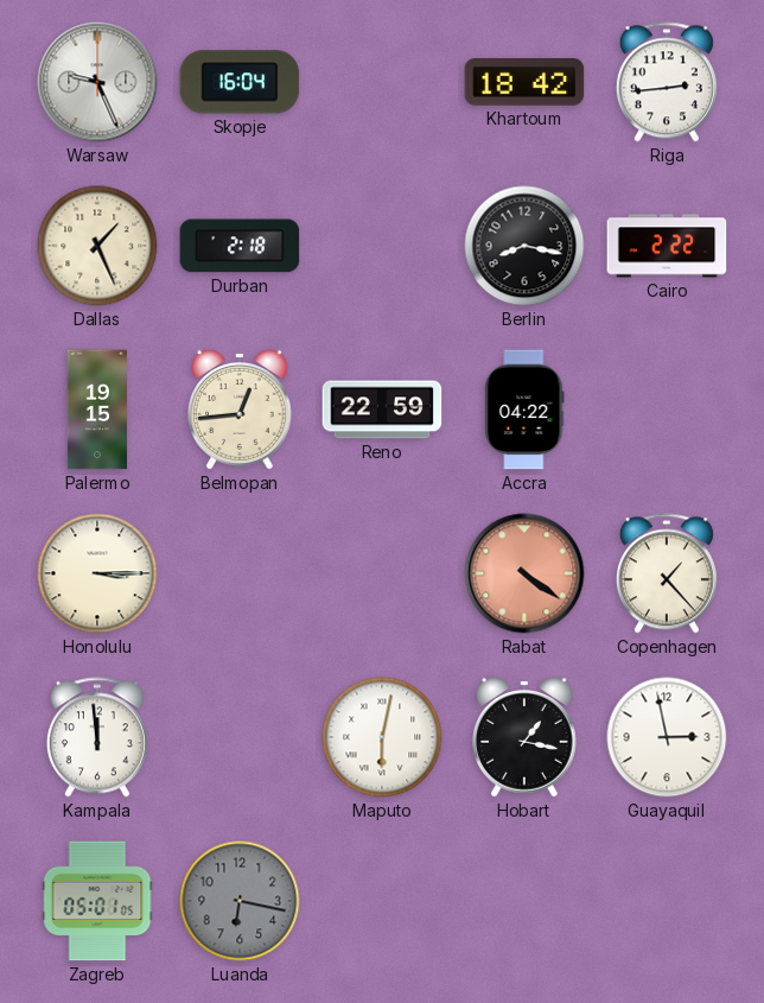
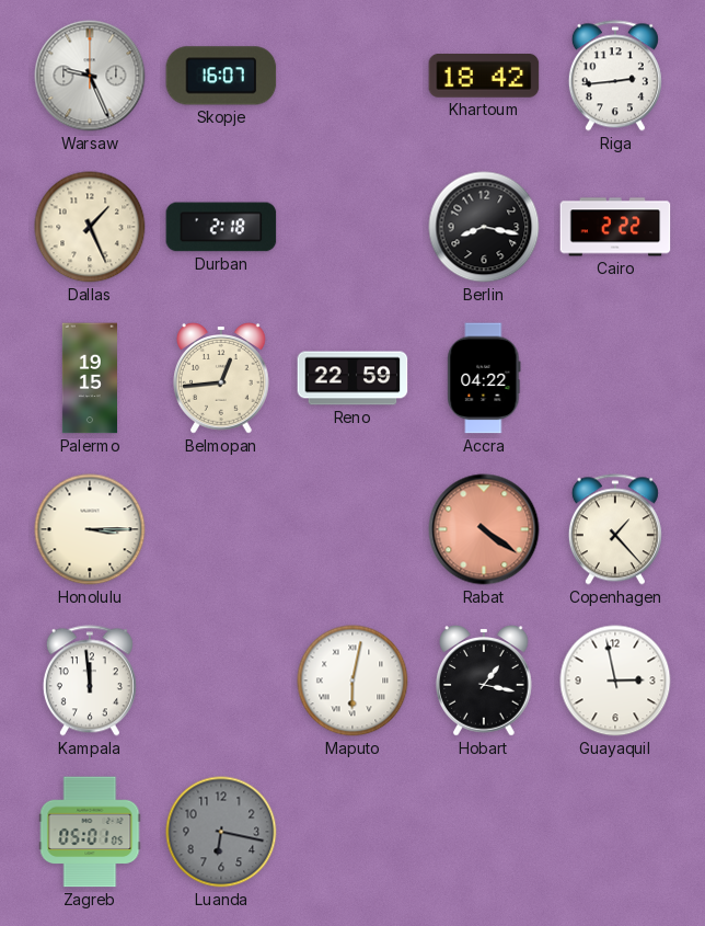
Skopje: 16:04 -> 16:07 (221, 76)
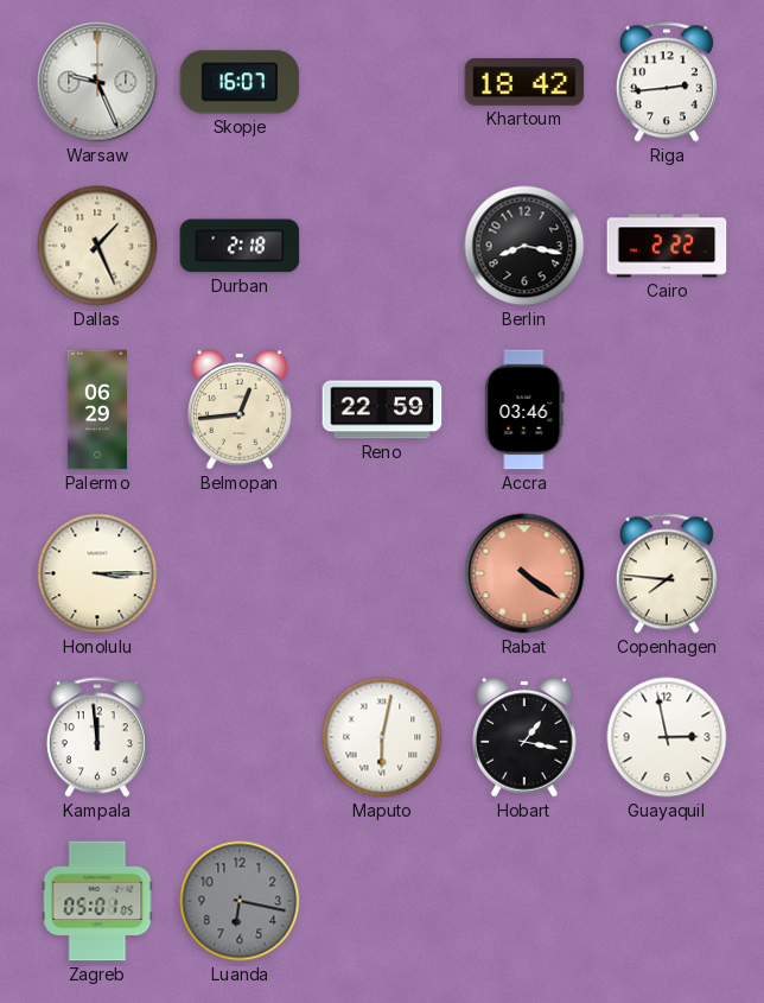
Palermo: 19:15 -> 06:29 (96, 410)
Accra: 04:22 -> 03:46 (524, 410)
Copenhagen: 1:23 -> 7:46 (667, 573)
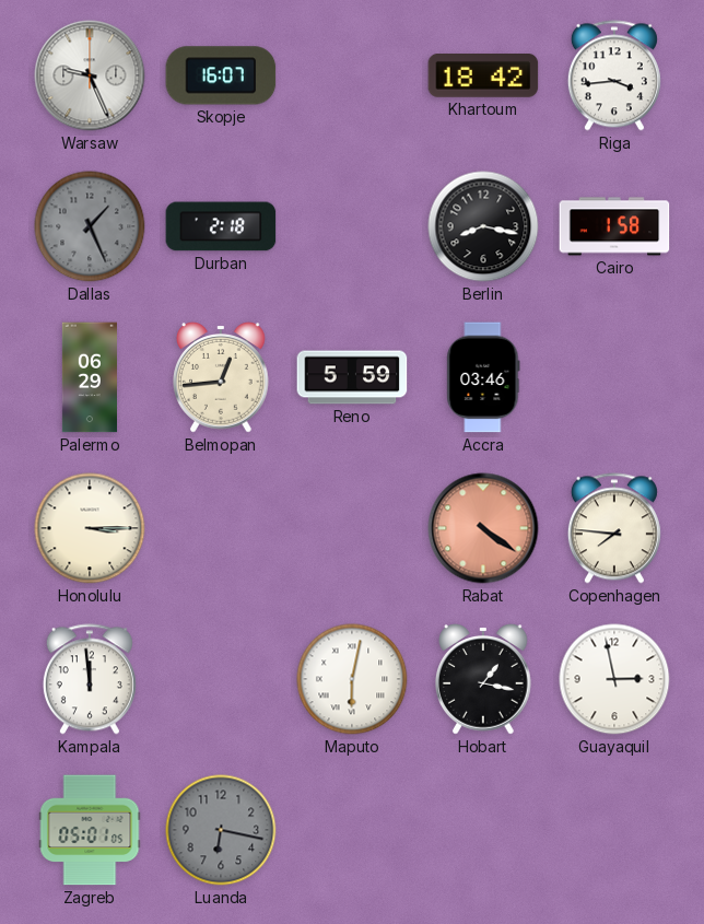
Riga: 2:44 -> 3:44 (614, 75)
Dallas dial: cream -> grey (90, 226)
Cairo: 2:22 -> 1:58 (614, 226)
Reno: 22:59 -> 5:59 (352, 377)
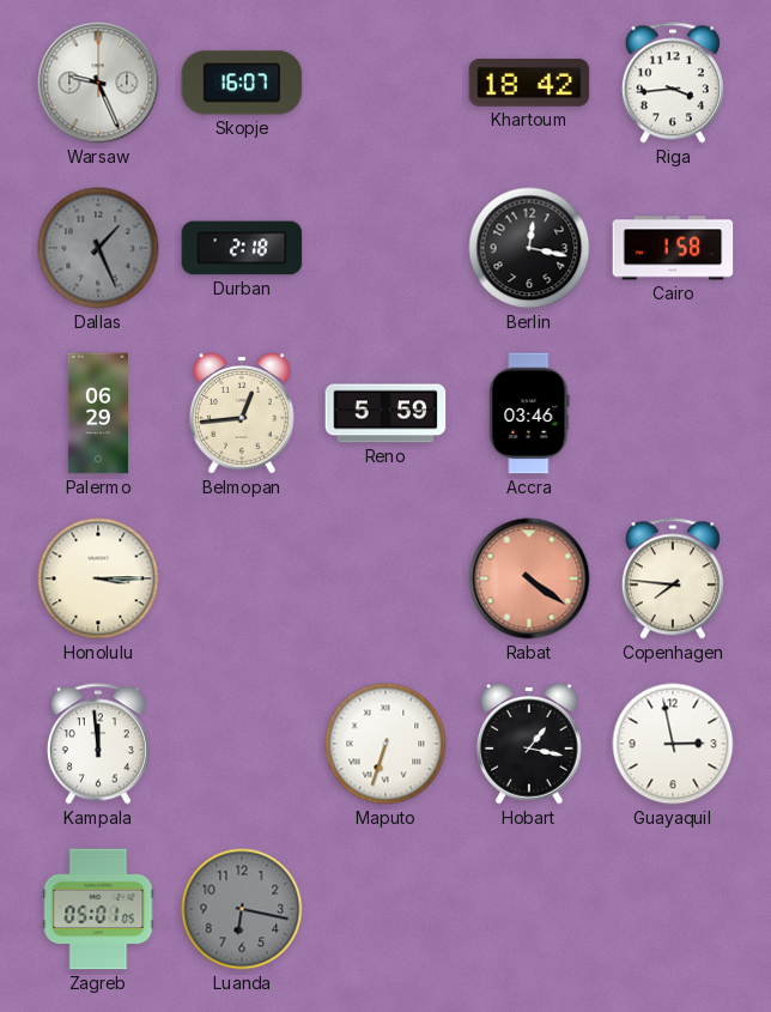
Berlin: 8:17 -> 12:17 (529, 248)
Maputo: 6:02 -> 6:33 (385, 744)
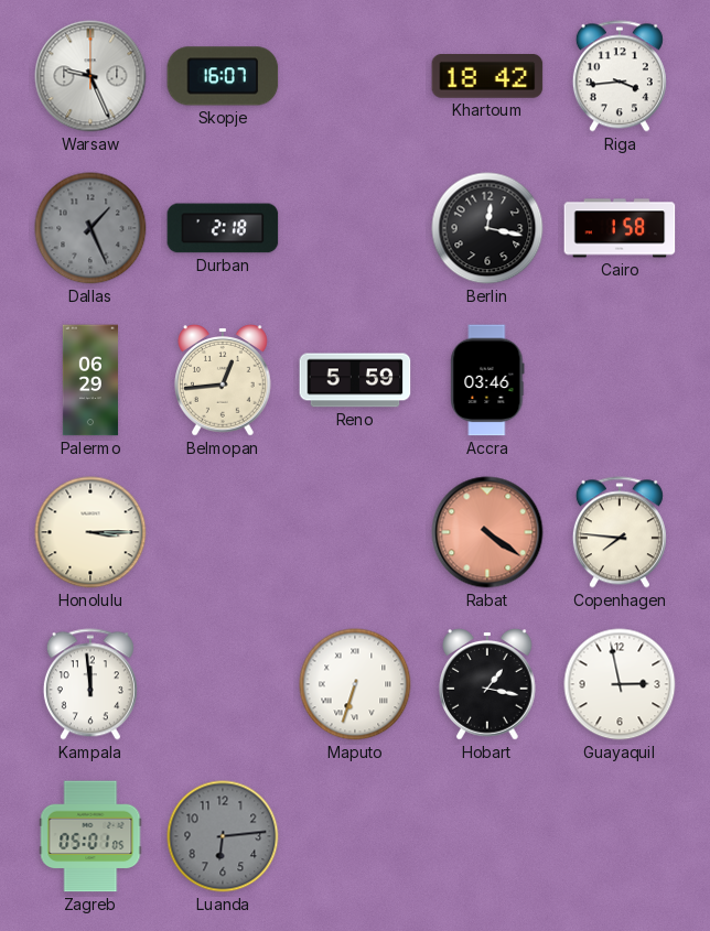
Luanda: 6:17 -> 6:14 (223, 836)
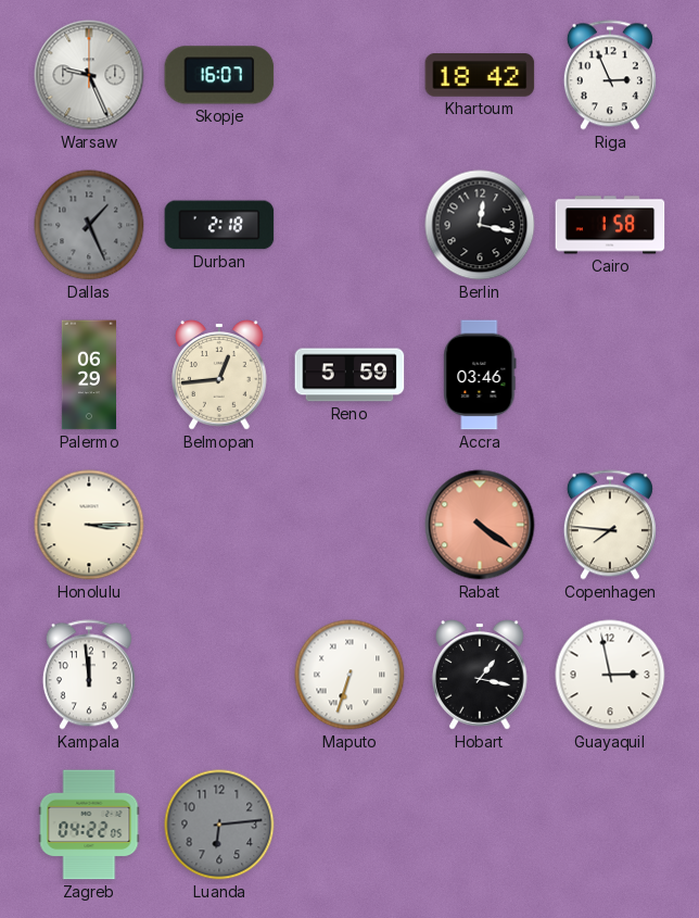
Riga: 3:44 -> 2:56 (610, 75)
Zagreb: 05:01 -> 04:22 (89, 825)
